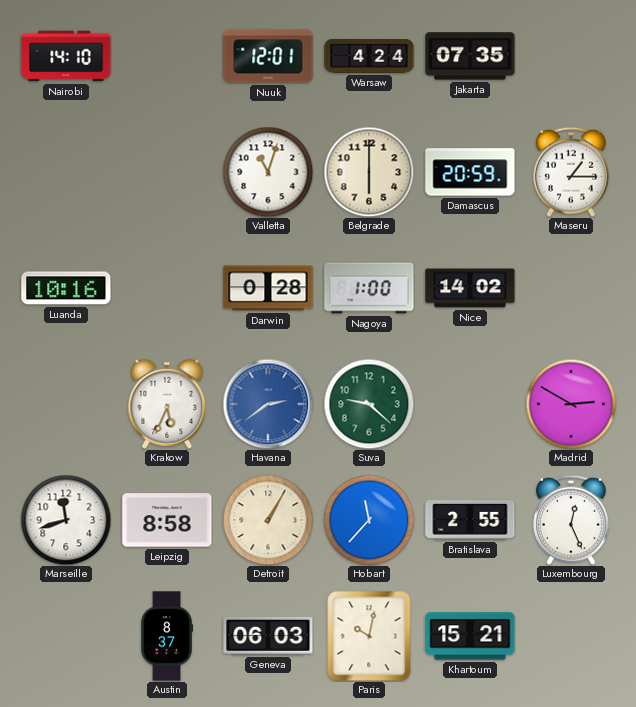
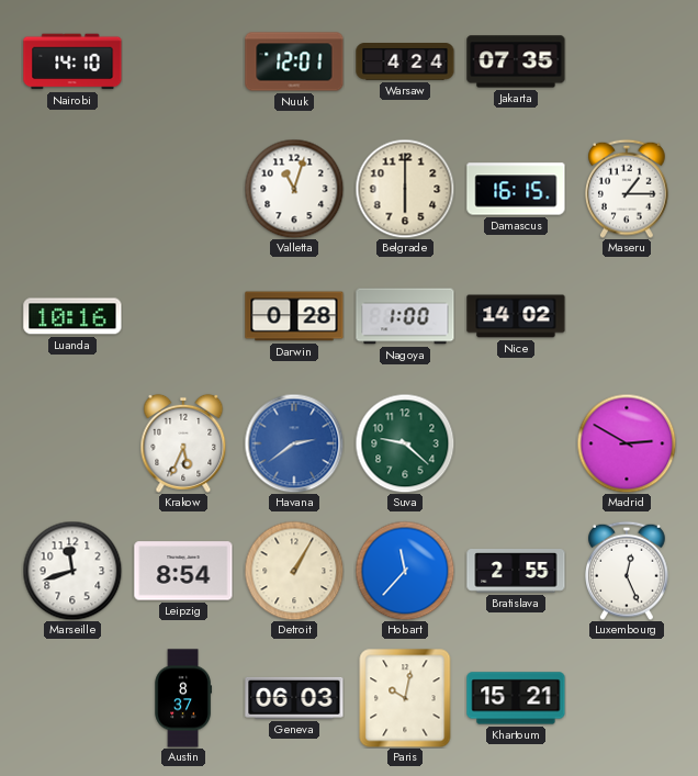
Damascus: 20:59 -> 16:15 (516, 189)
Leipzig: 8:58 -> 8:54 (183, 571)
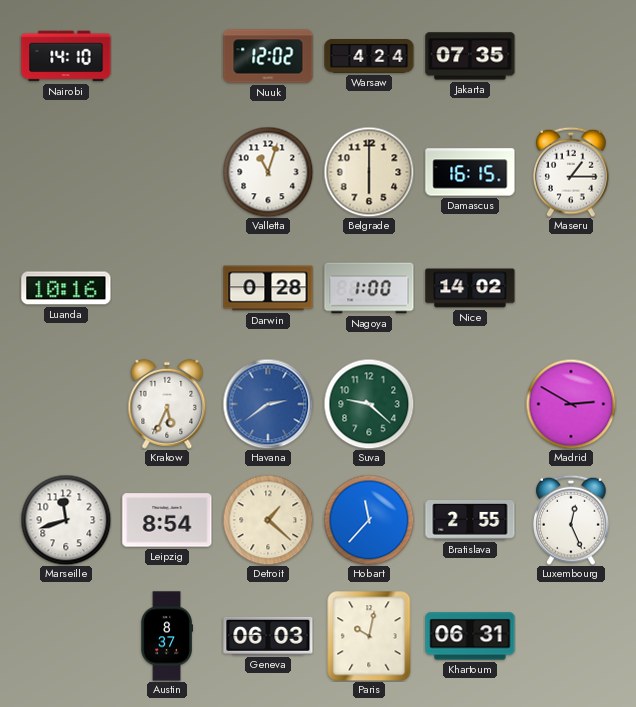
Nuuk: 12:01 -> 12:02 (268, 56)
Detroit: 1:05 -> 1:22 (268, 520)
Khartoum: 15:21 -> 06:31 (470, 636)
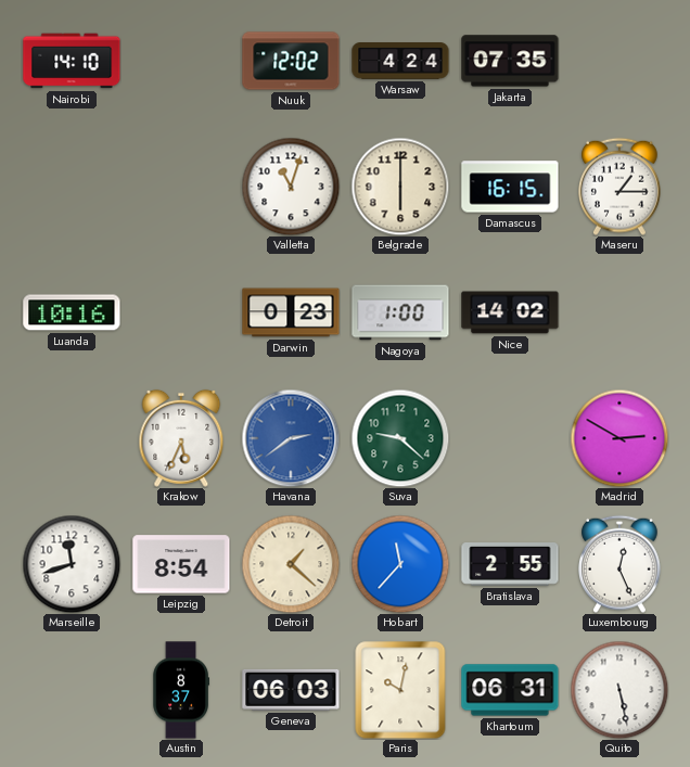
Darwin: 0:28 -> 0:23 (291, 312)
Quito: none -> 5:28 (619, 690)
